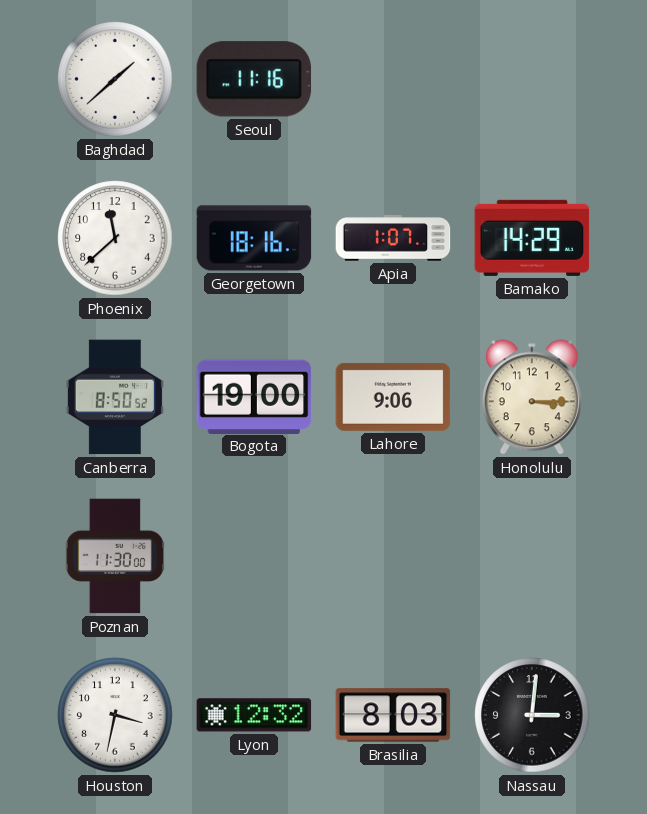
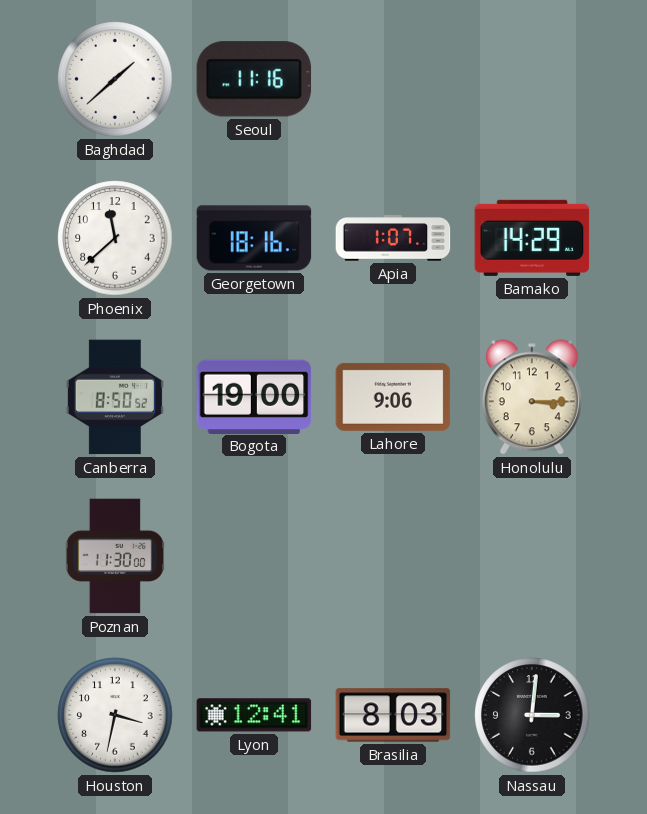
Lyon: 12:32 -> 12:41 (254, 715)
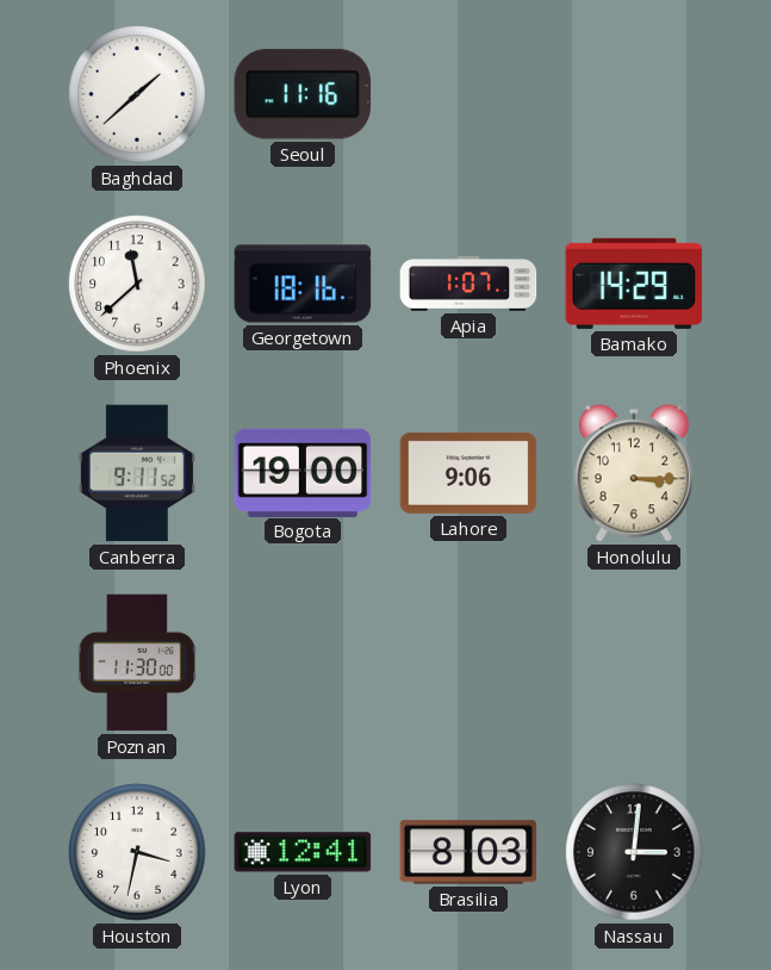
Canberra: 8:50 -> 9:11 (137, 473)
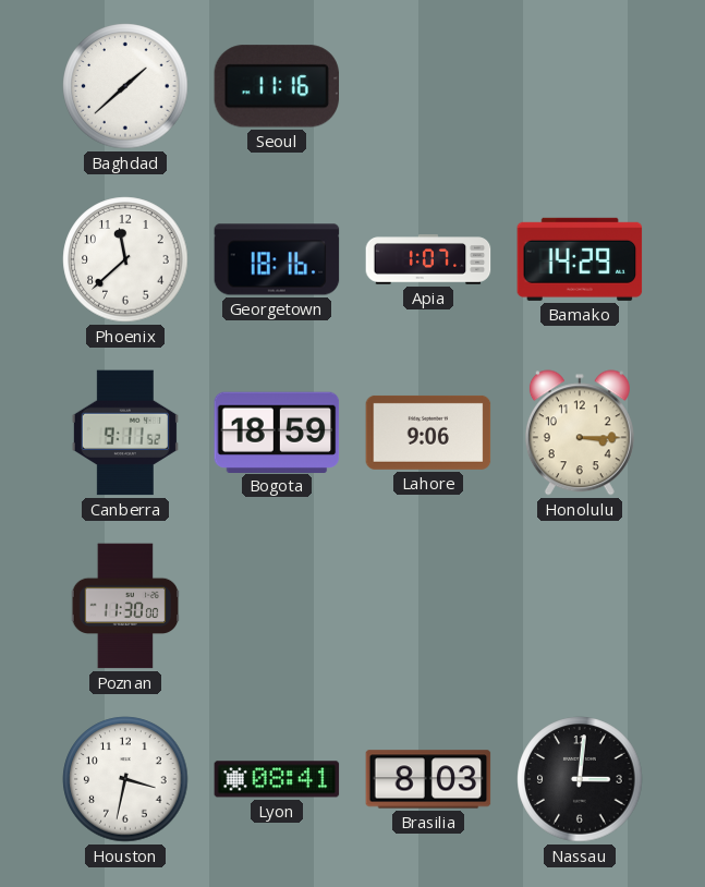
Bogota: 19:00 -> 18:59 (277, 432)
Lyon: 12:41 -> 08:41 (277, 779)
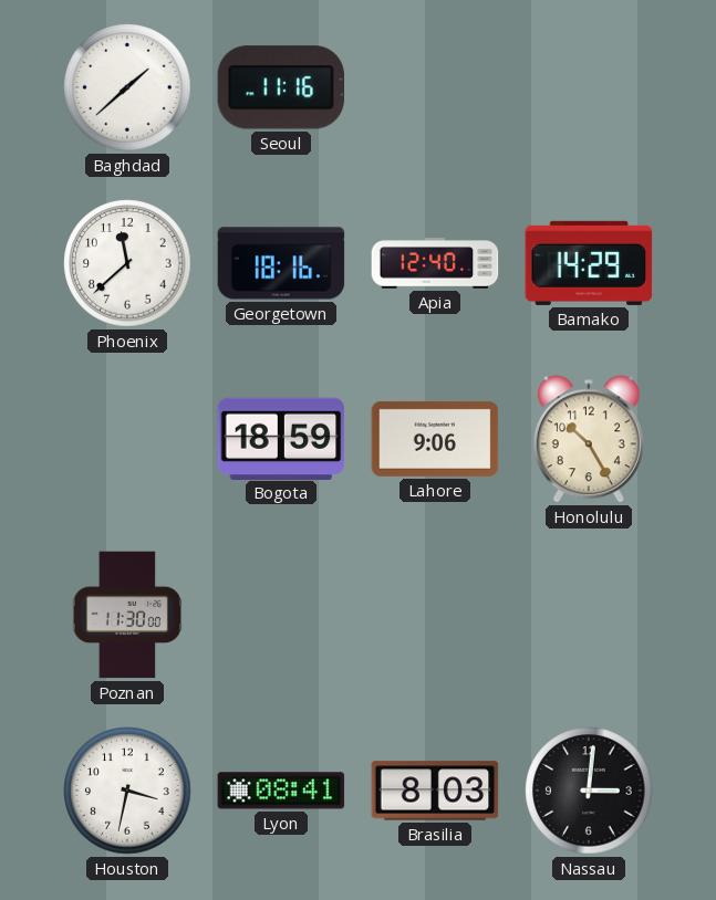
Apia: 1:07 -> 12:40 (435, 263)
Canberra: 9:11 -> none (125, 433)
Honolulu: 3:15 -> 10:25 (589, 439)
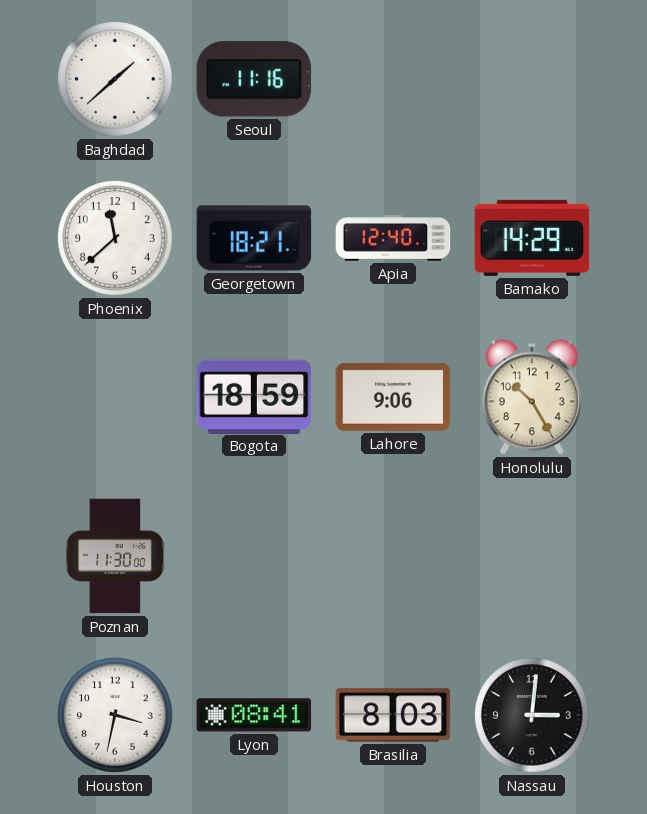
Georgetown: 18:16 -> 18:21 (254, 238)
